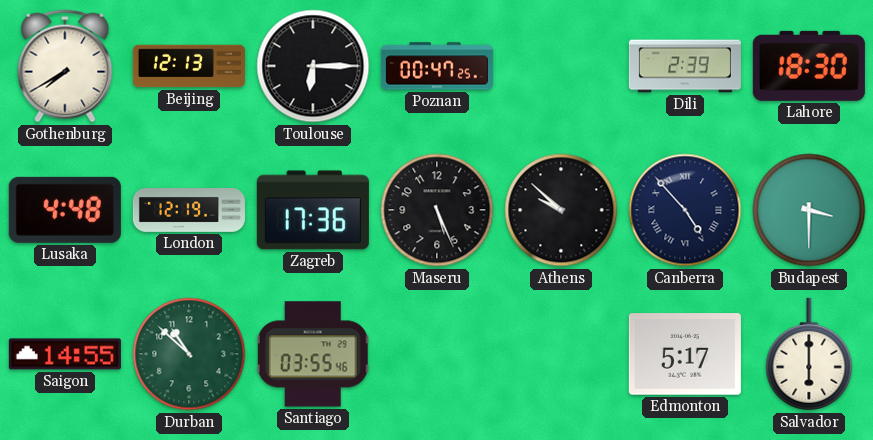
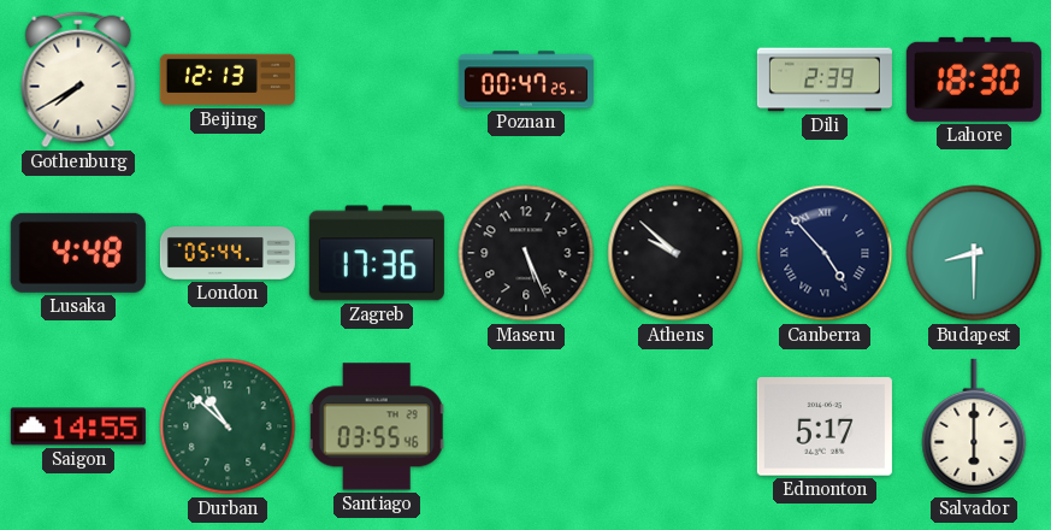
Toulouse: 6:15 -> none (313, 66)
London: 12:19 -> 05:44 (228, 254)
Budapest: 3:30 -> 8:30 (974, 253)
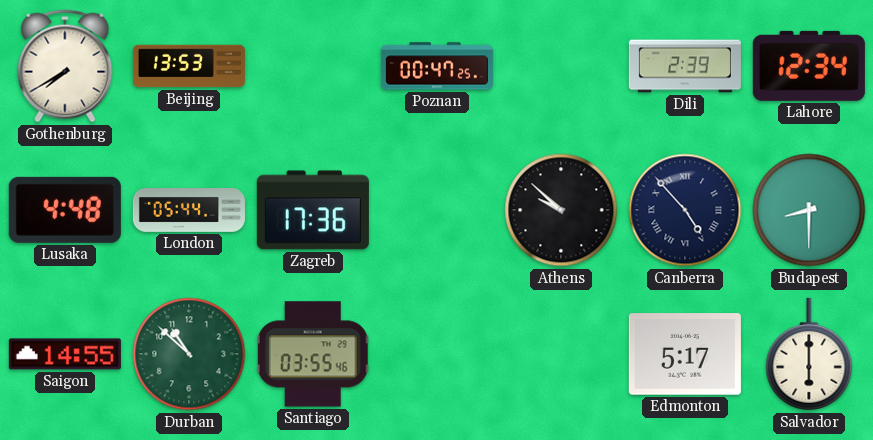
Beijing: 12:13 -> 13:53 (189, 66)
Lahore: 18:30 -> 12:34 (809, 66)
Maseru: 5:26 -> none (526, 253)
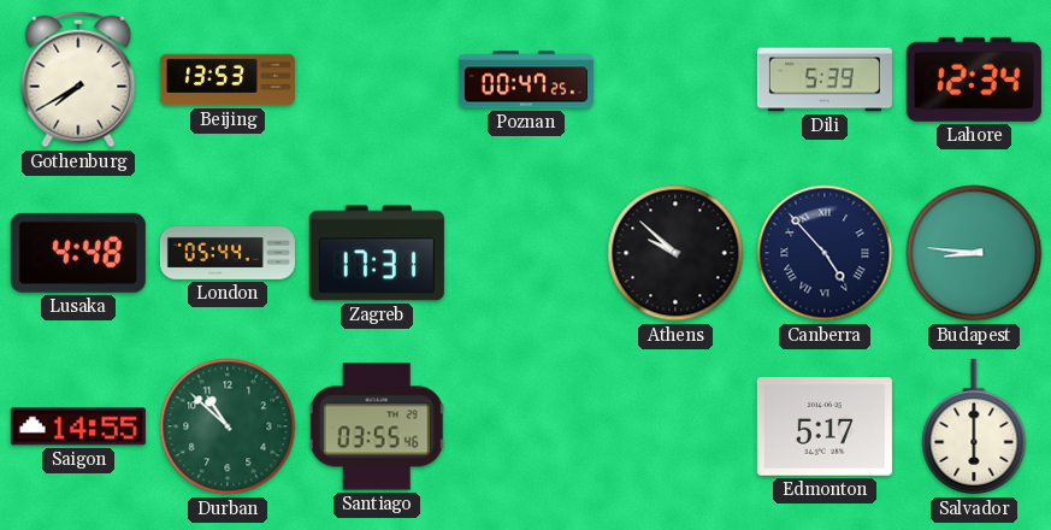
Dili: 2:39 -> 5:39 (825, 79)
Zagreb: 17:36 -> 17:31 (377, 253)
Budapest: 8:30 -> 8:46 (974, 253)
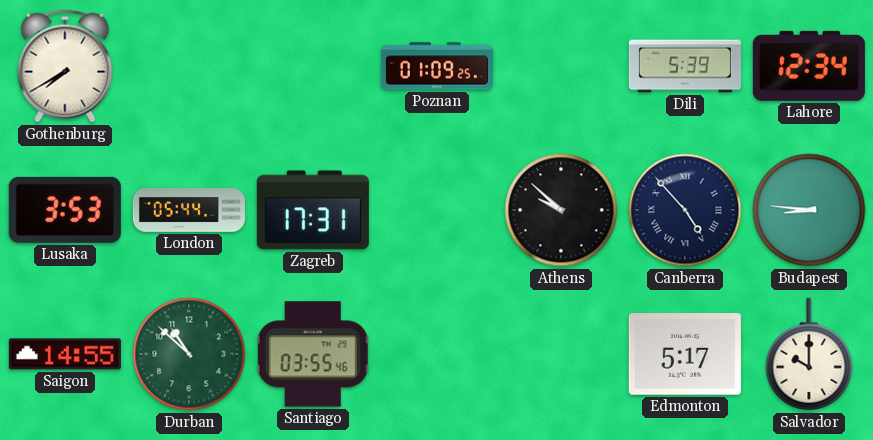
Beijing: 13:53 -> none (228, 79)
Poznan: 00:47 -> 01:09 (437, 66)
Lusaka: 4:48 -> 3:53 (65, 210)
Salvador: 6:00 -> 10:00 (809, 354)
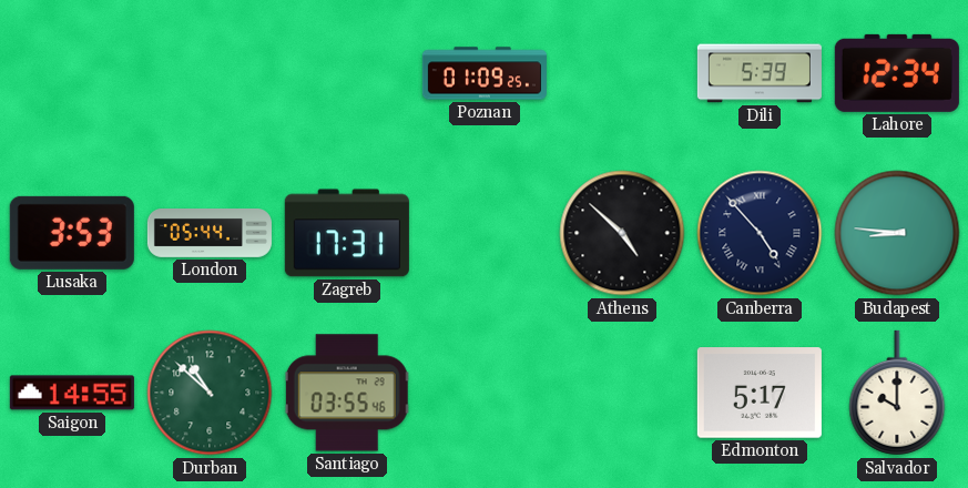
Gothenburg: 7:40 -> none (65, 66)
Athens: 9:52 -> 4:52 (622, 233)
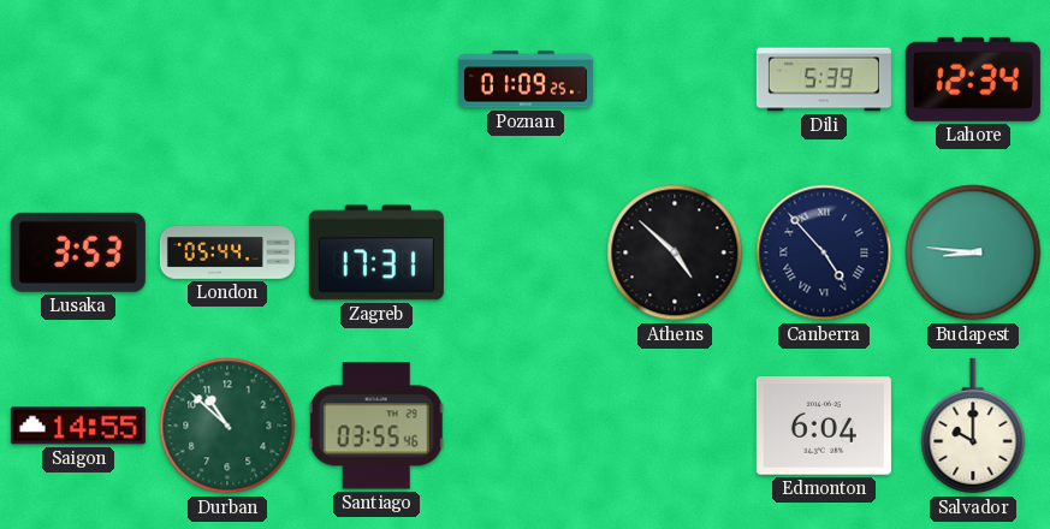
Edmonton: 5:17 -> 6:04 (824, 426)
